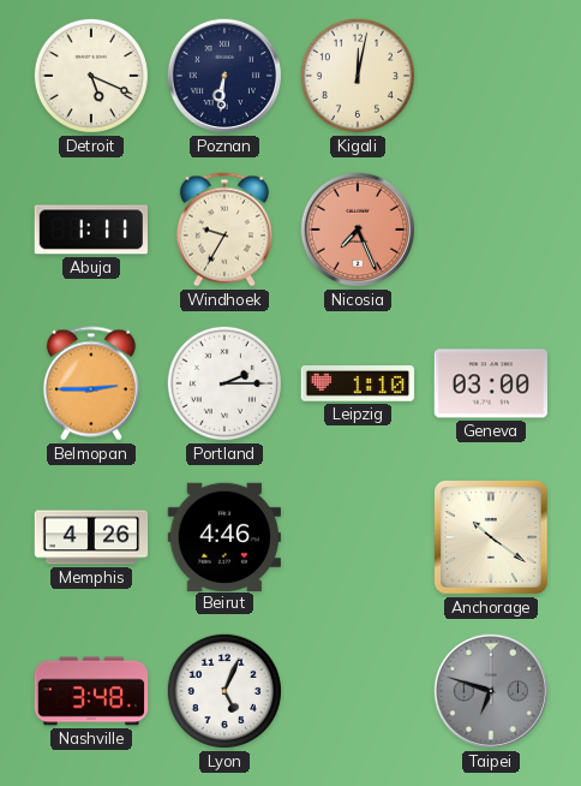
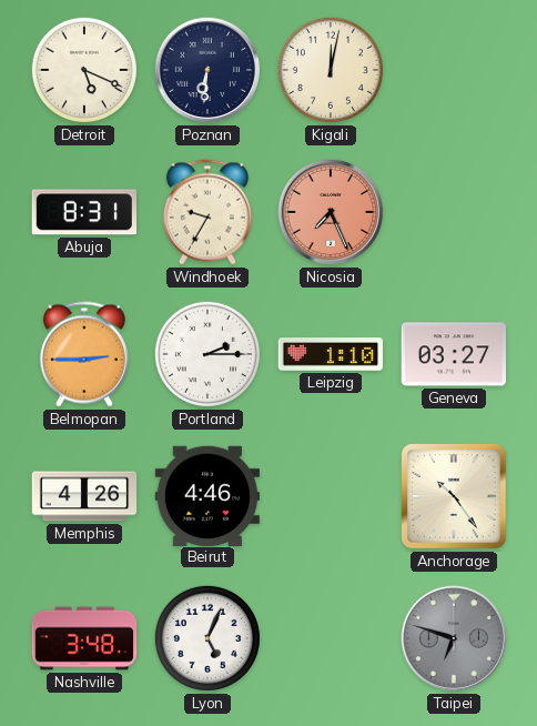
Abuja: 1:11 -> 8:31 (83, 212)
Geneva: 03:00 -> 03:27 (453, 354)
Anchorage: 10:21 -> 10:24 (455, 497)
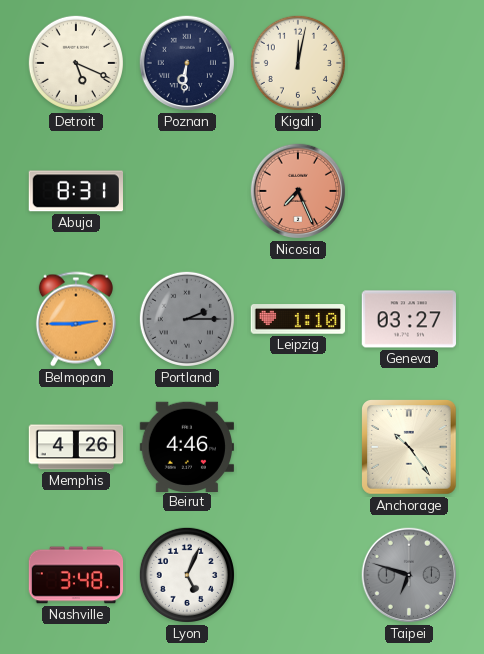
Windhoek: 9:35 -> none (207, 212)
Portland dial: white -> grey (187, 319)
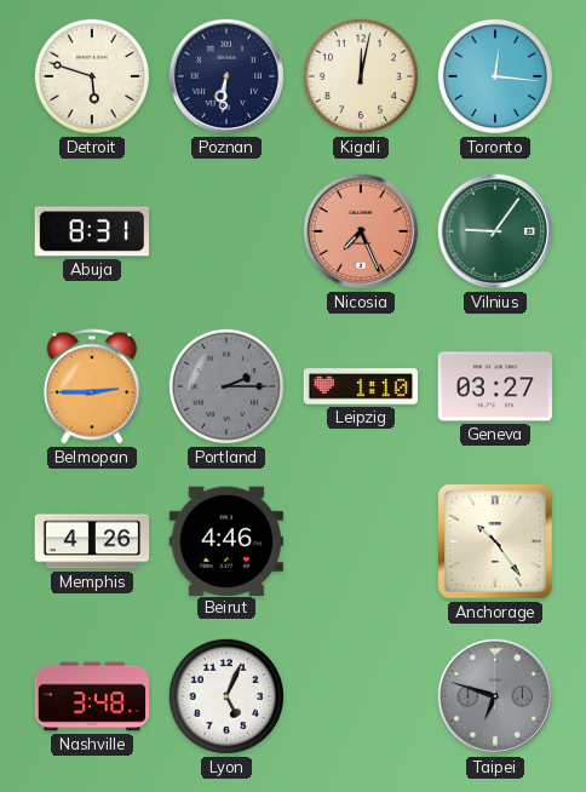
Detroit: 5:19 -> 5:48 (92, 76)
Toronto: none -> 12:16 (495, 76)
Vilnius: none -> 9:06 (495, 231)
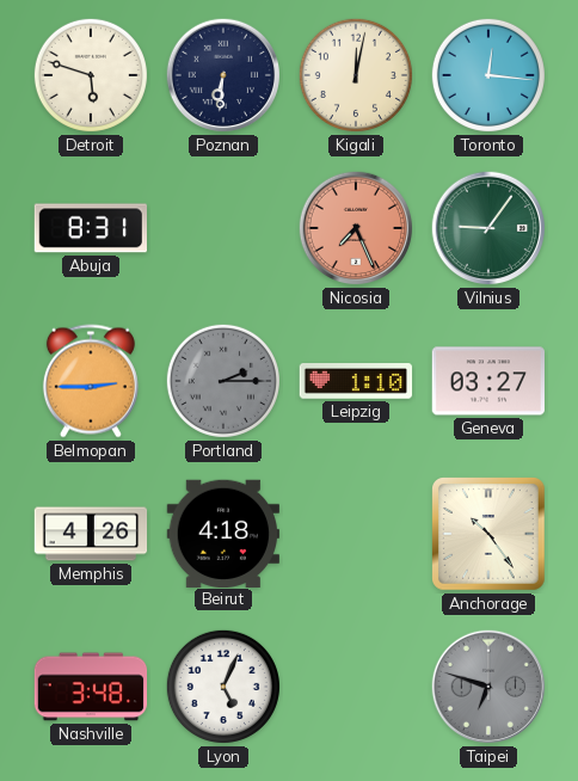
Beirut: 4:46 -> 4:18 (222, 533)
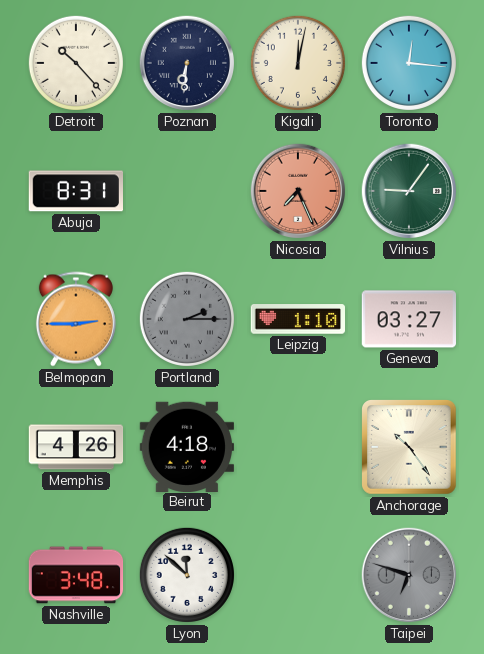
Detroit: 5:48 -> 10:23 (76, 63)
Lyon: 5:04 -> 11:52 (187, 575)
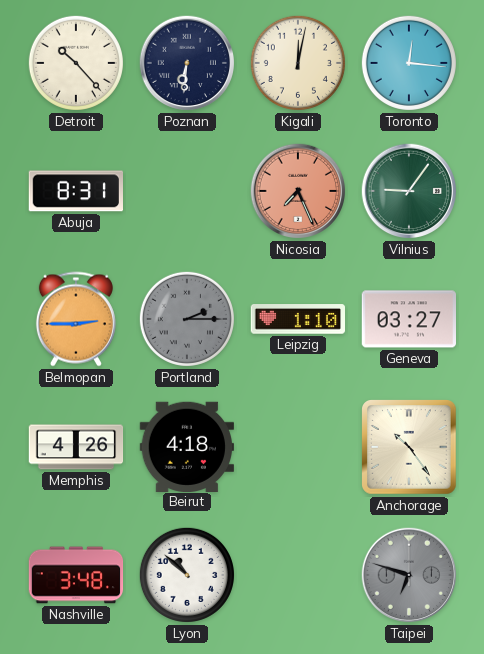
Lyon: 11:52 -> 10:52 (187, 575)
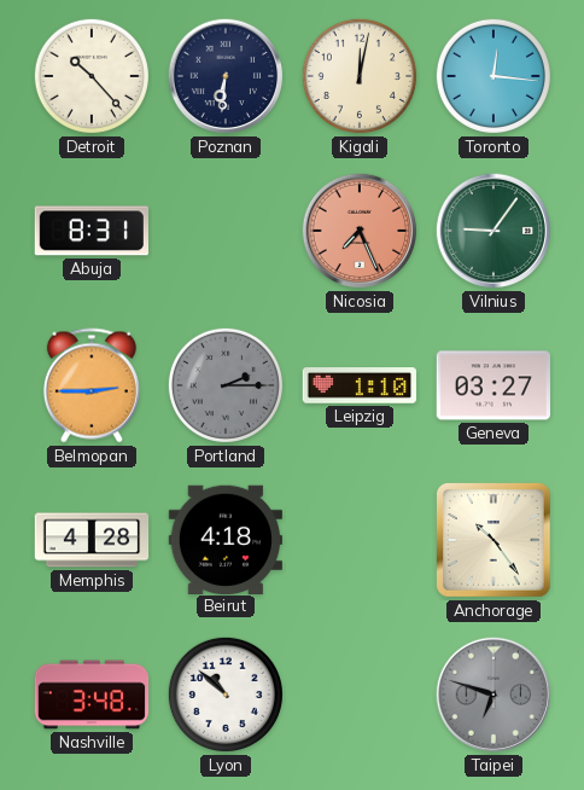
Memphis: 4:26 -> 4:28 (92, 540)
